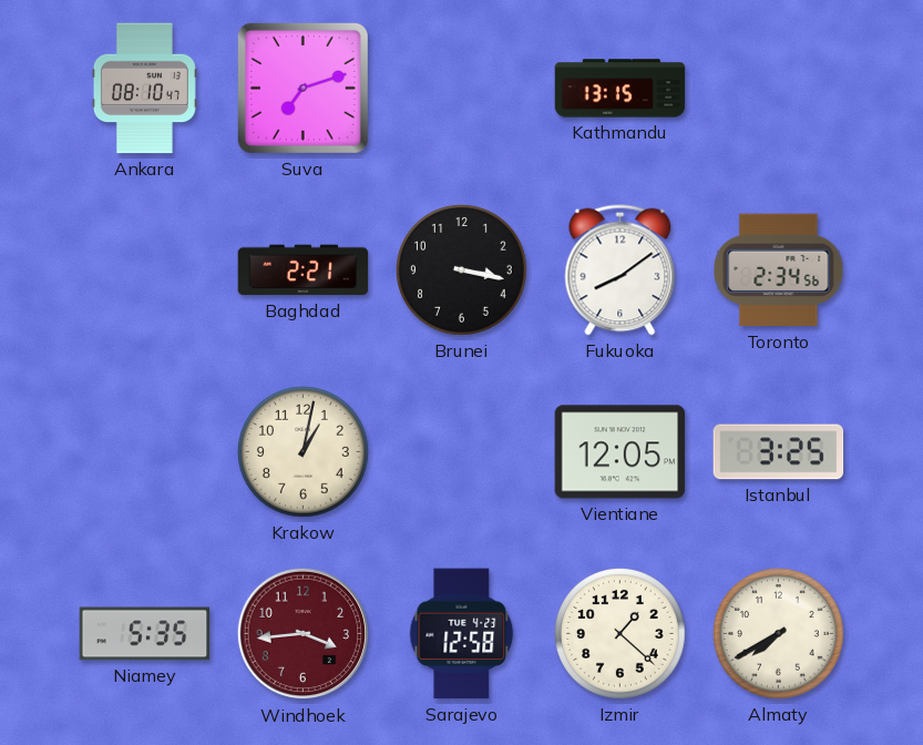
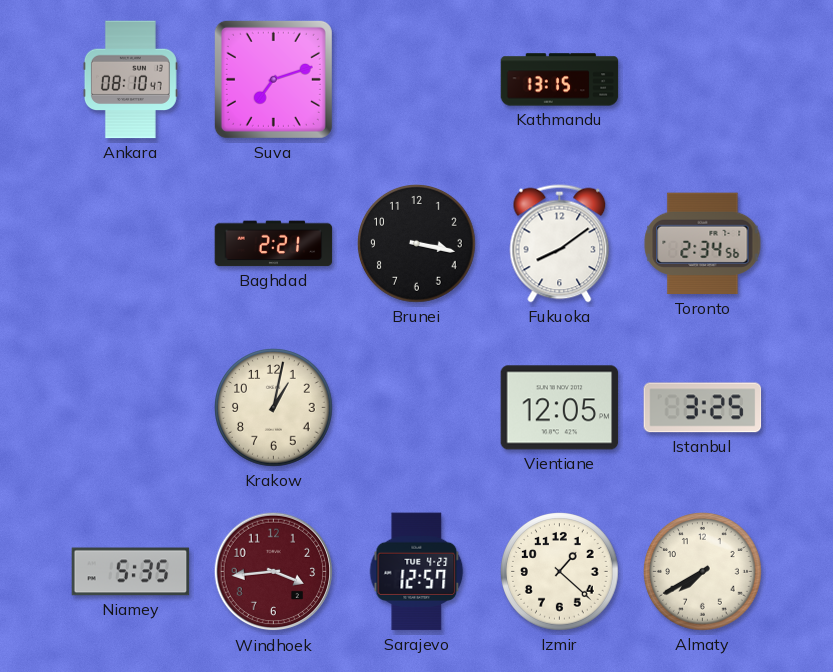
Sarajevo: 12:58 -> 12:57 (417, 572)
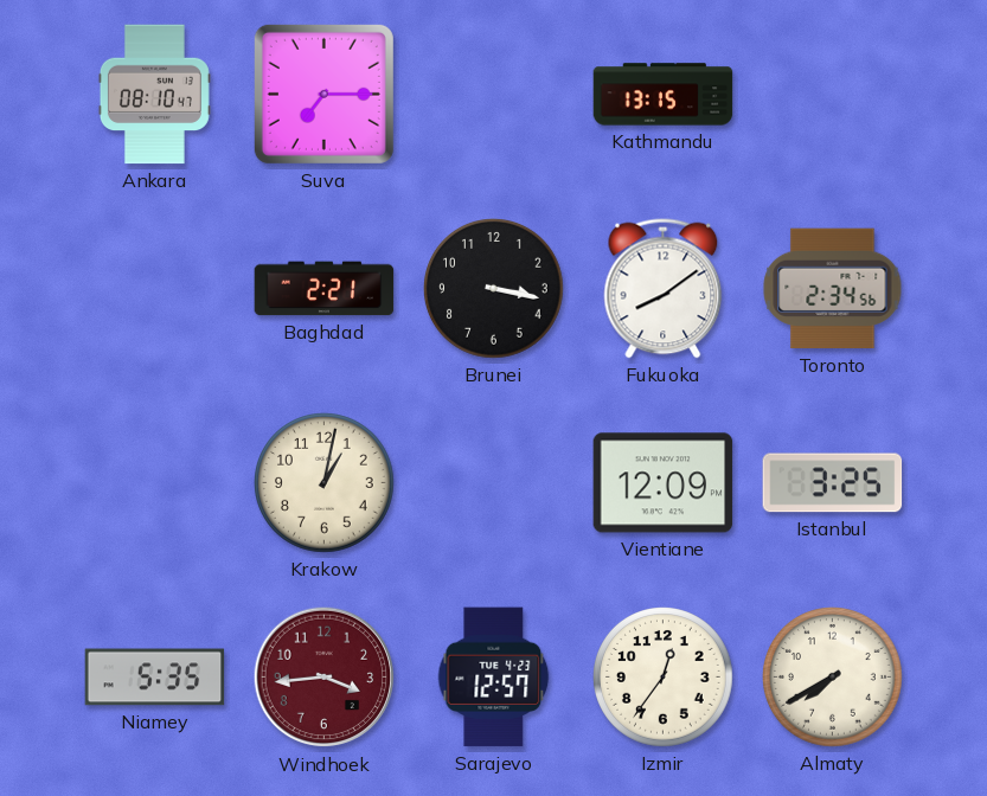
Suva: 7:12 -> 7:15 (323, 94)
Vientiane: 12:05 -> 12:09 (664, 483)
Izmir: 1:22 -> 12:36 (664, 678)
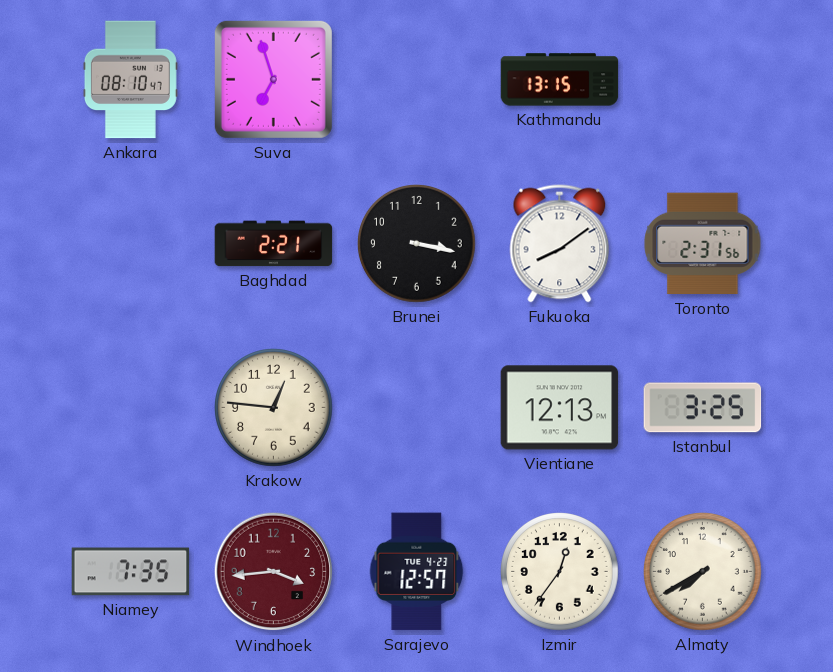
Suva: 7:15 -> 6:57 (273, 79)
Toronto: 2:34 -> 2:31 (703, 244)
Krakow: 1:02 -> 12:46 (274, 408)
Vientiane: 12:09 -> 12:13 (560, 408)
Niamey: 5:35 -> 7:35 (131, 572)
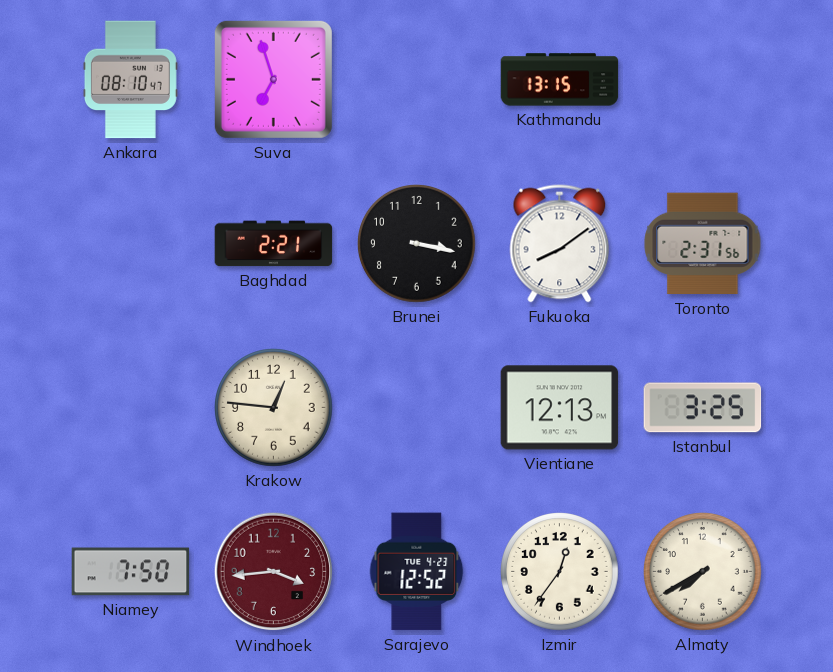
Niamey: 7:35 -> 7:50 (131, 572)
Sarajevo: 12:57 -> 12:52 (417, 572)
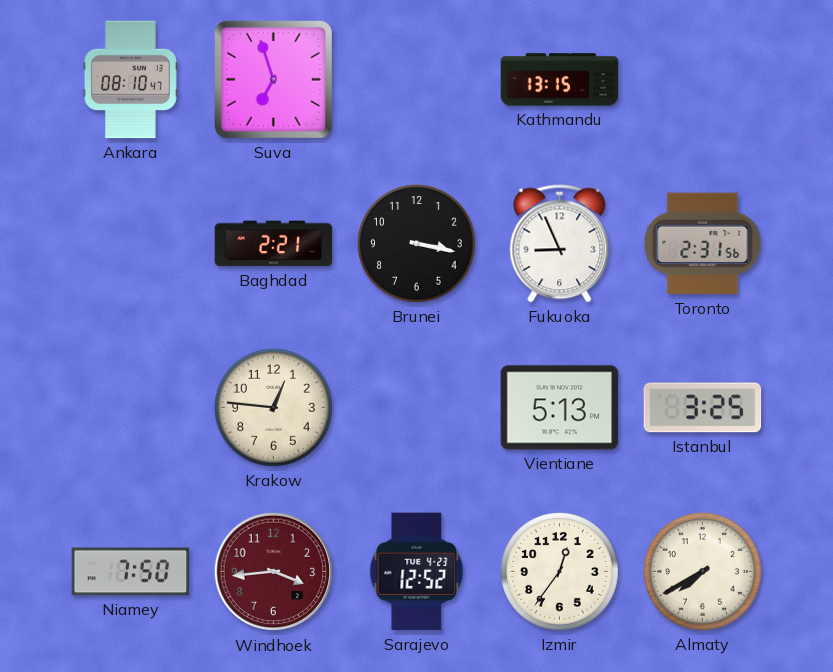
Fukuoka: 8:09 -> 8:56 (560, 244)
Vientiane: 12:13 -> 5:13 (560, 408)
